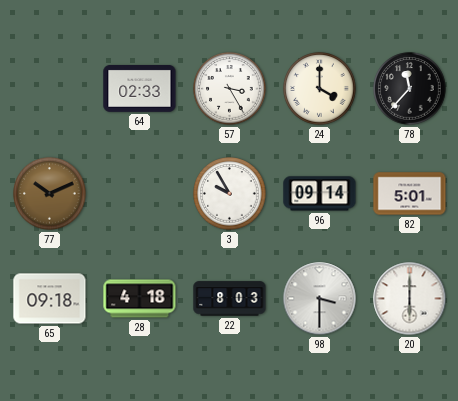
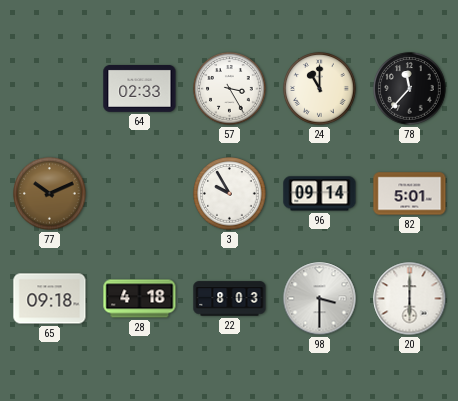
24: 4:00 -> 11:00 (320, 89)
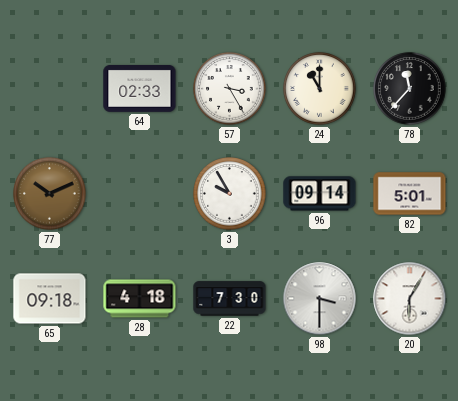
22: 8:03 -> 7:30 (230, 299)
20: 6:00 -> 6:05 (410, 299)
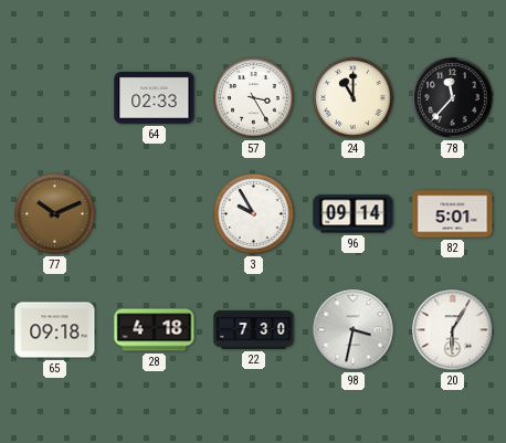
98: 3:30 -> 3:32 (354, 330)
